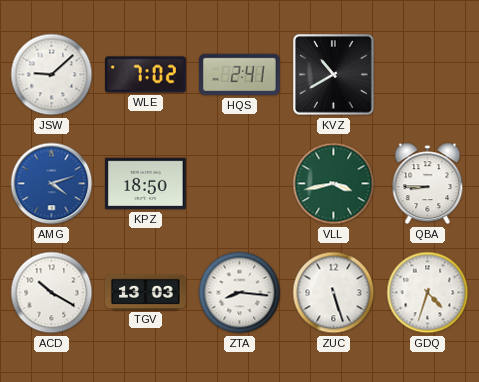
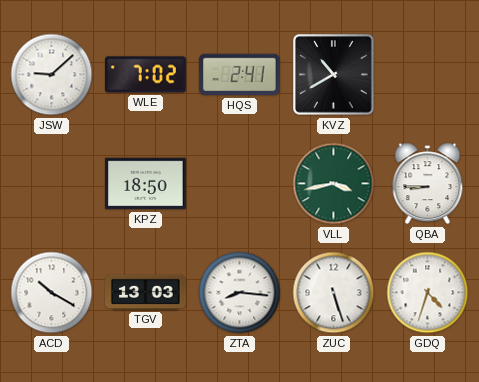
AMG: 4:12 -> none (52, 184)
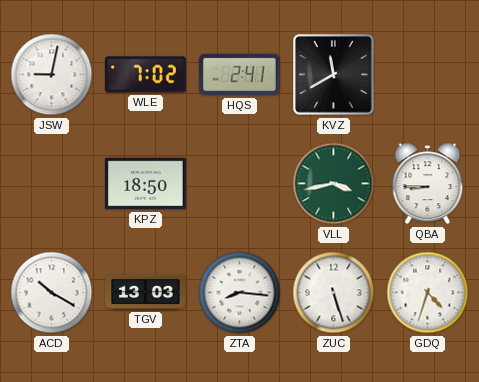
JSW: 9:08 -> 9:02 (52, 75)
KVZ: 10:40 -> 11:40 (334, 75)
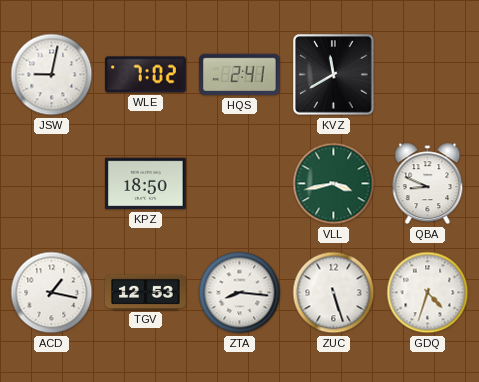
QBA: 8:45 -> 8:49 (428, 184)
ACD: 10:20 -> 1:17 (52, 293)
TGV: 13:03 -> 12:53 (146, 292)
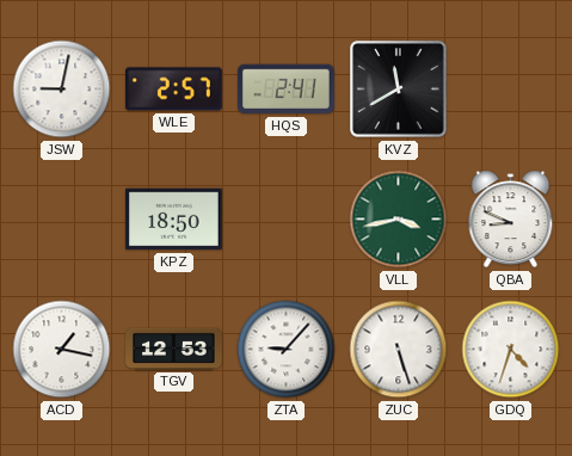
WLE: 7:02 -> 2:57 (174, 90)
ZTA: 8:16 -> 9:07 (287, 350)
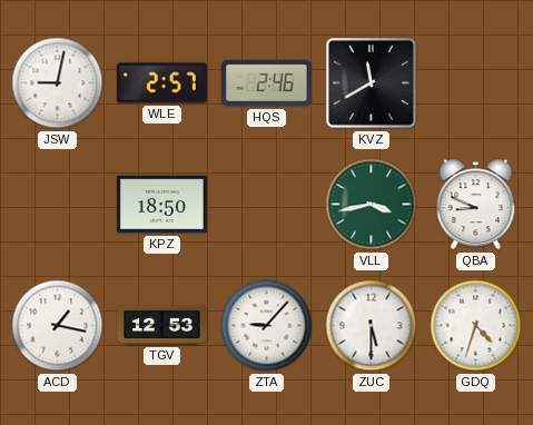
HQS: 2:41 -> 2:46 (267, 83)
ZUC: 5:27 -> 5:30 (372, 326)
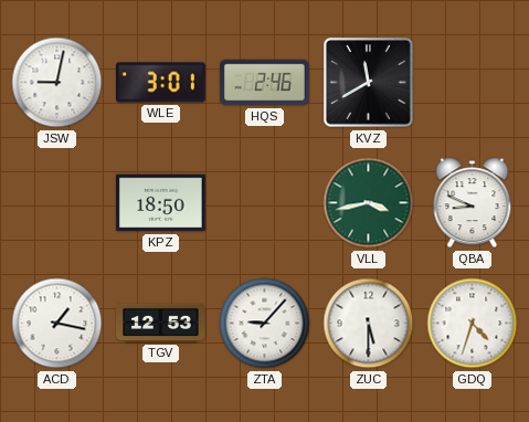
WLE: 2:57 -> 3:01 (161, 83)
